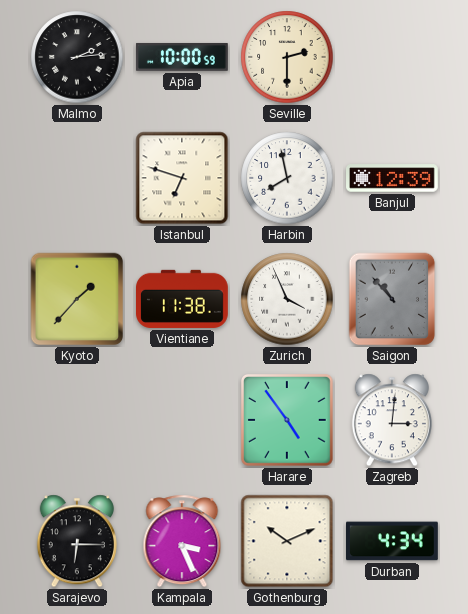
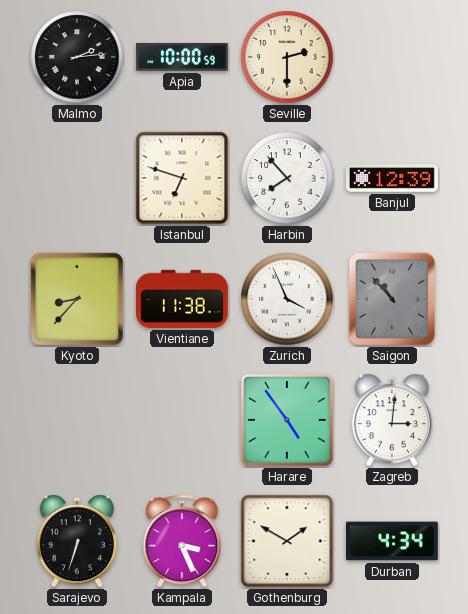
Harbin: 7:58 -> 7:53 (287, 178)
Kyoto: 1:37 -> 8:37 (77, 299)
Sarajevo: 6:15 -> 6:33 (77, 541)
Gothenburg: 10:11 -> 1:50 (287, 541)
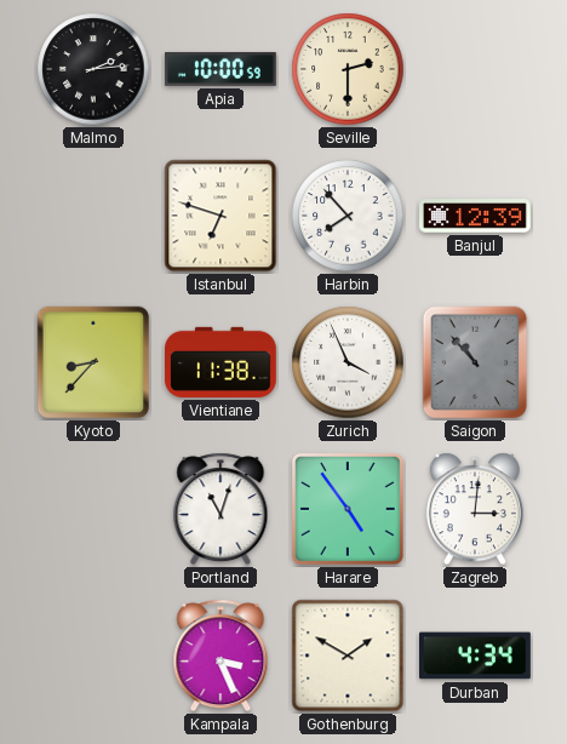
Portland: none -> 11:03 (220, 509)
Sarajevo: 6:33 -> none (77, 541)
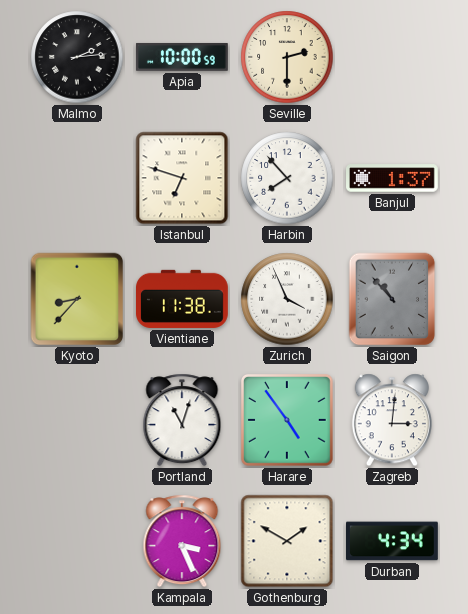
Banjul: 12:39 -> 1:37 (393, 178)
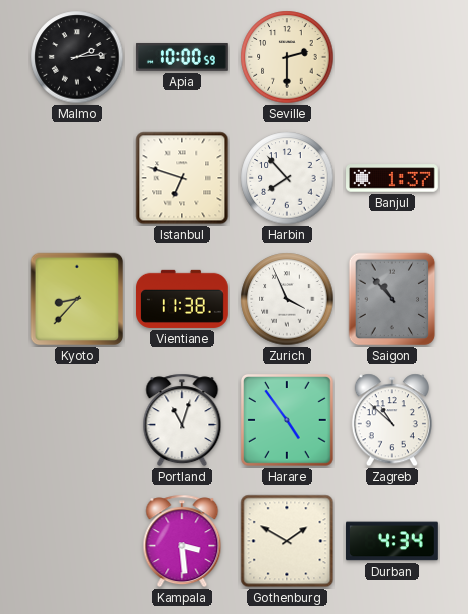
Zagreb: 3:01 -> 10:52 (392, 420)
Kampala: 3:26 -> 3:29 (182, 541)
